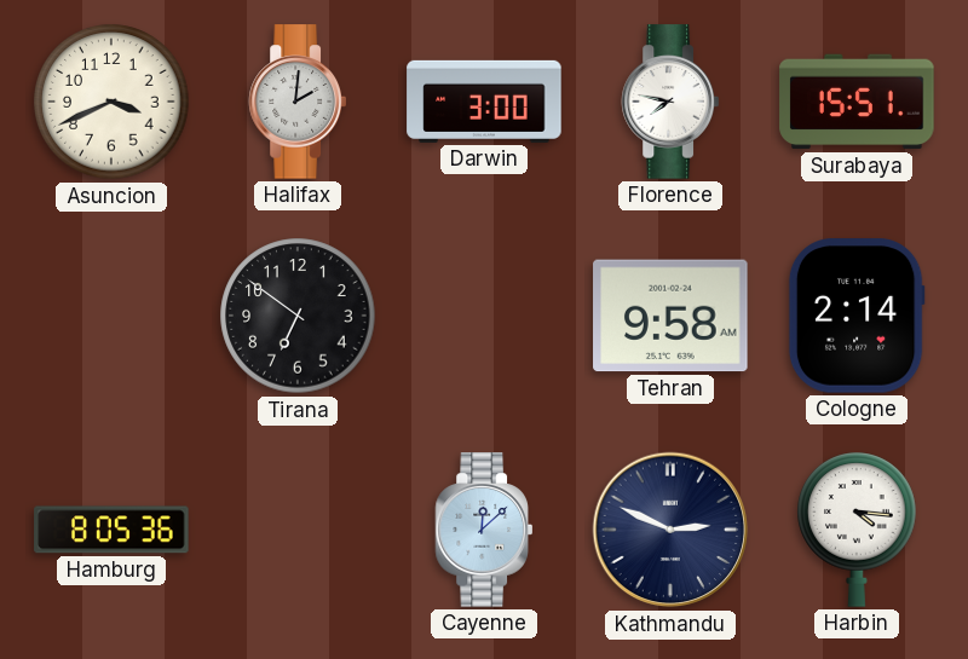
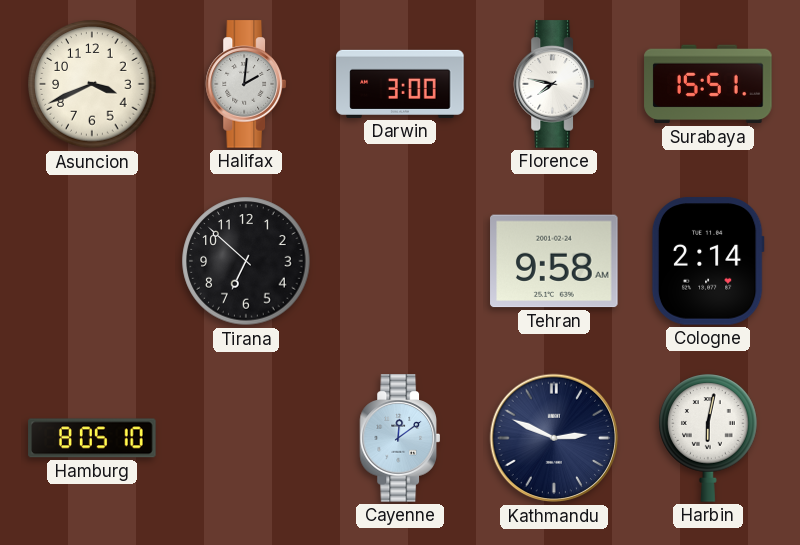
Tirana: 6:51 -> 6:52 (246, 261)
Hamburg: 8:05:36 -> 8:05:10 (92, 438)
Cayenne: 12:08 -> 12:09 (399, 438)
Harbin: 4:16 -> 6:02 (708, 438)
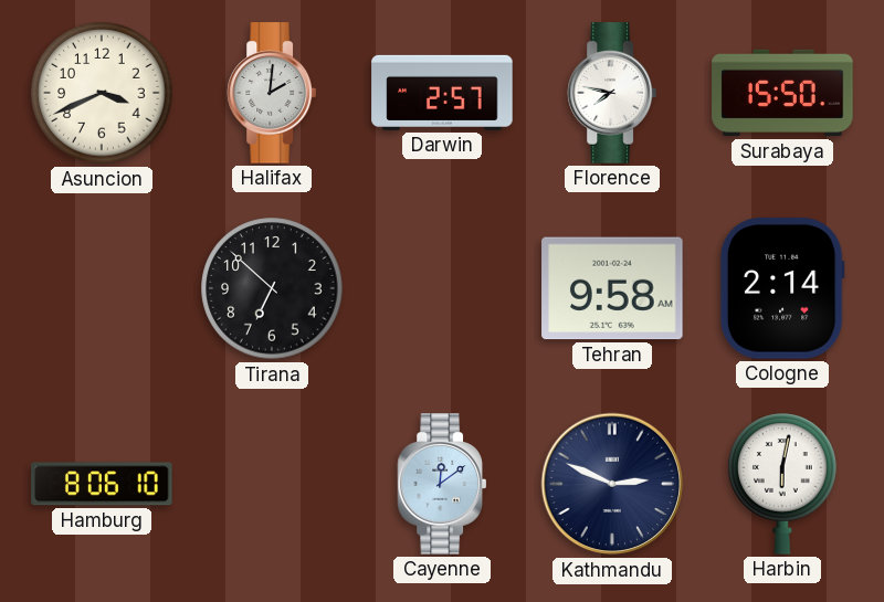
Darwin: 3:00 -> 2:57 (442, 93)
Surabaya: 15:51 -> 15:50 (782, 93)
Hamburg: 8:05 -> 8:06 (102, 484)
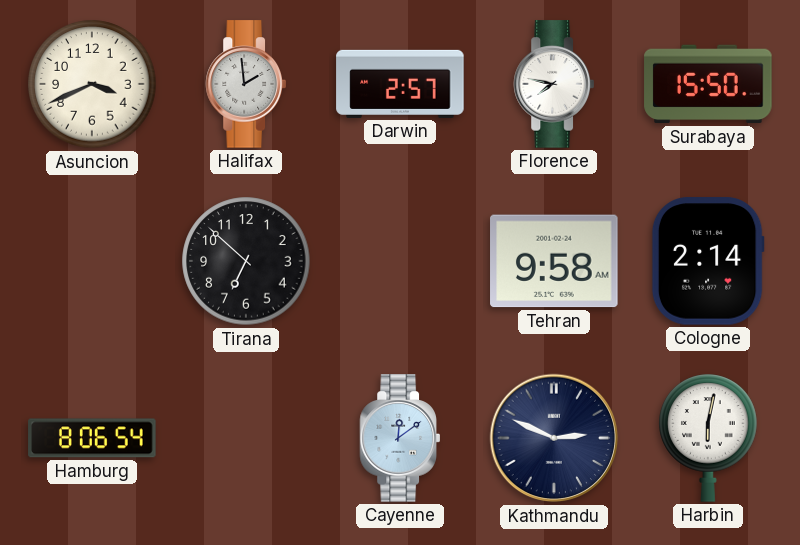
Halifax: 2:01 -> 1:59 (245, 84)
Hamburg: 8:06:10 -> 8:06:54 (92, 438)
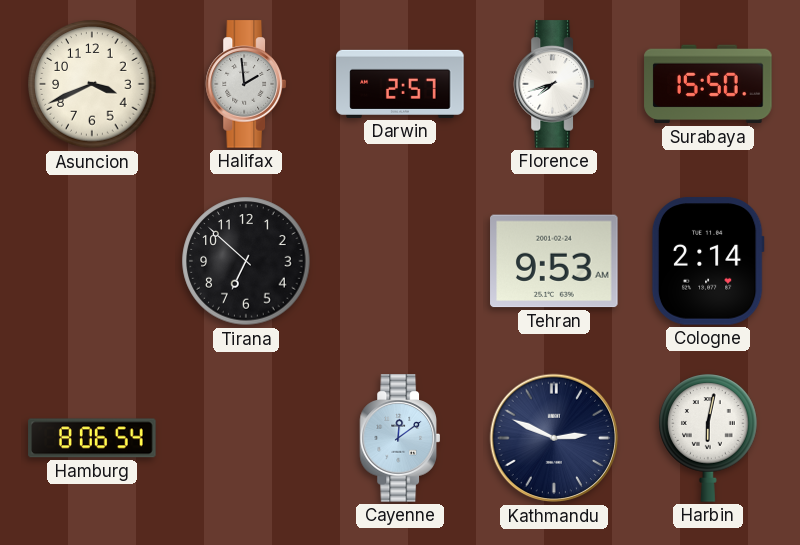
Florence: 7:47 -> 7:42 (553, 84)
Tehran: 9:58 -> 9:53 (554, 261)
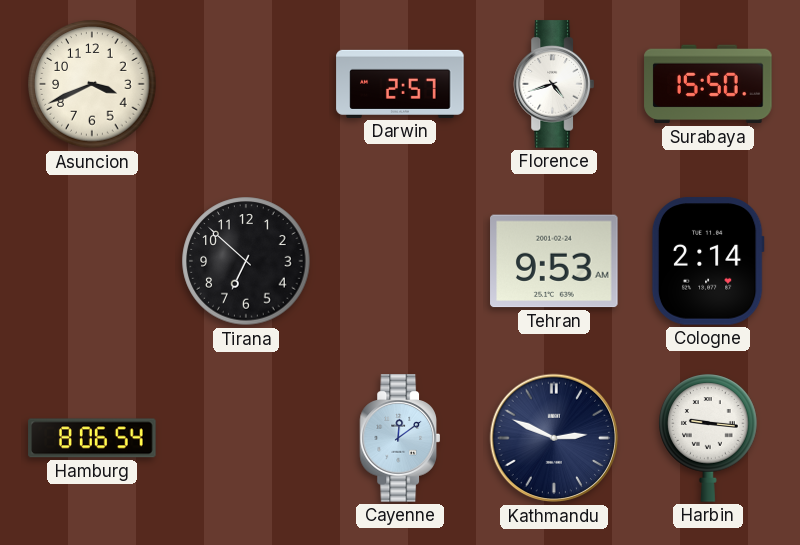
Halifax: 1:59 -> none (245, 84)
Florence: 7:42 -> 4:42 (553, 84)
Harbin: 6:02 -> 9:16 (708, 438)
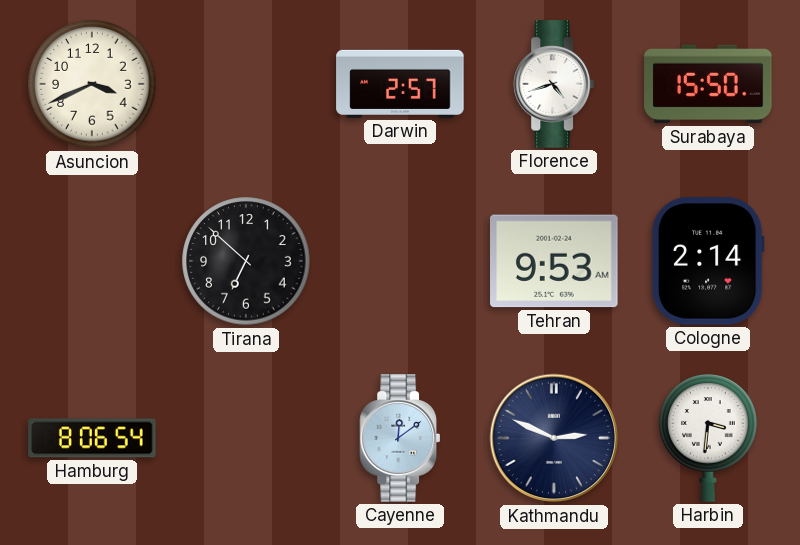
Harbin: 9:16 -> 3:31 (708, 438)
